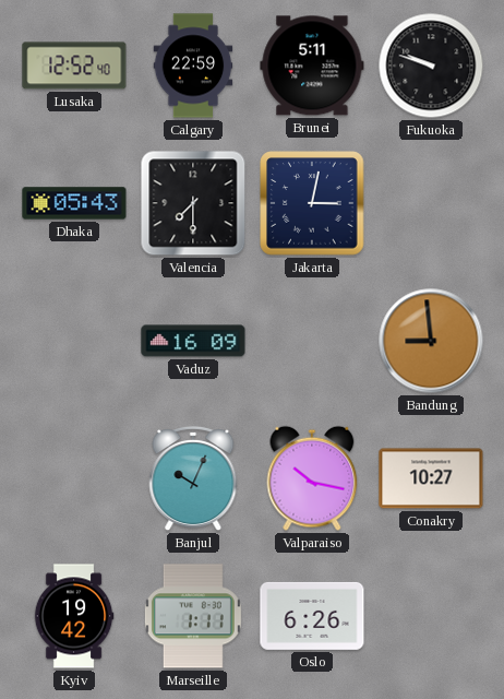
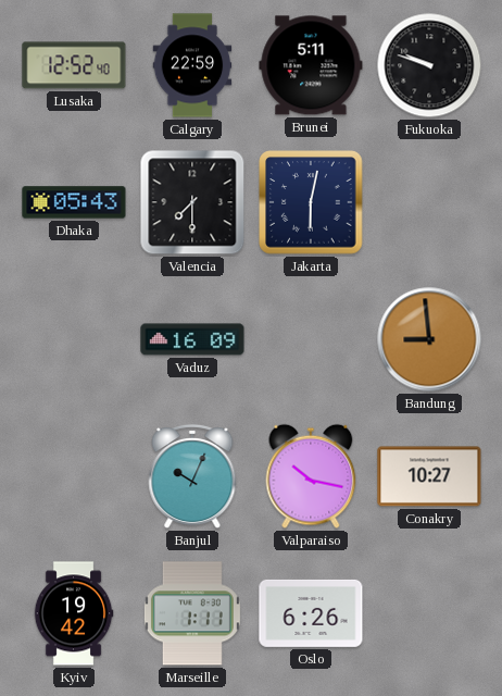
Jakarta: 3:02 -> 6:02 (311, 202)
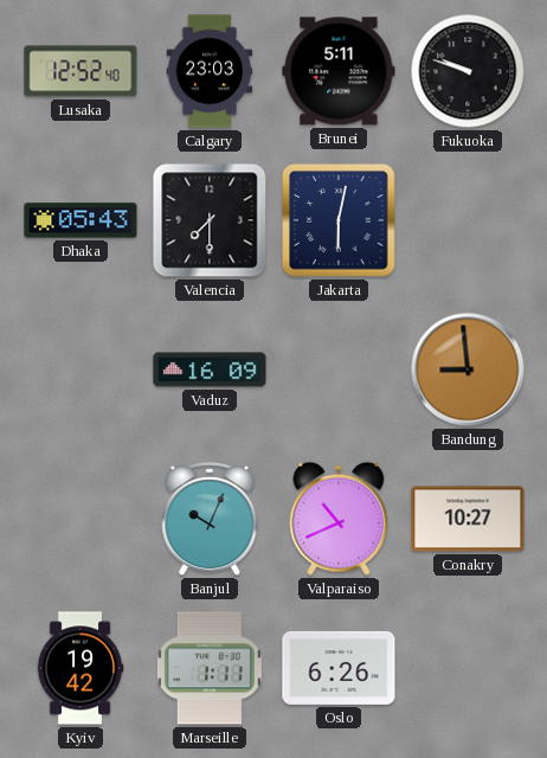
Calgary: 22:59 -> 23:03 (210, 71)
Valparaiso: 10:17 -> 10:41 (339, 519)
